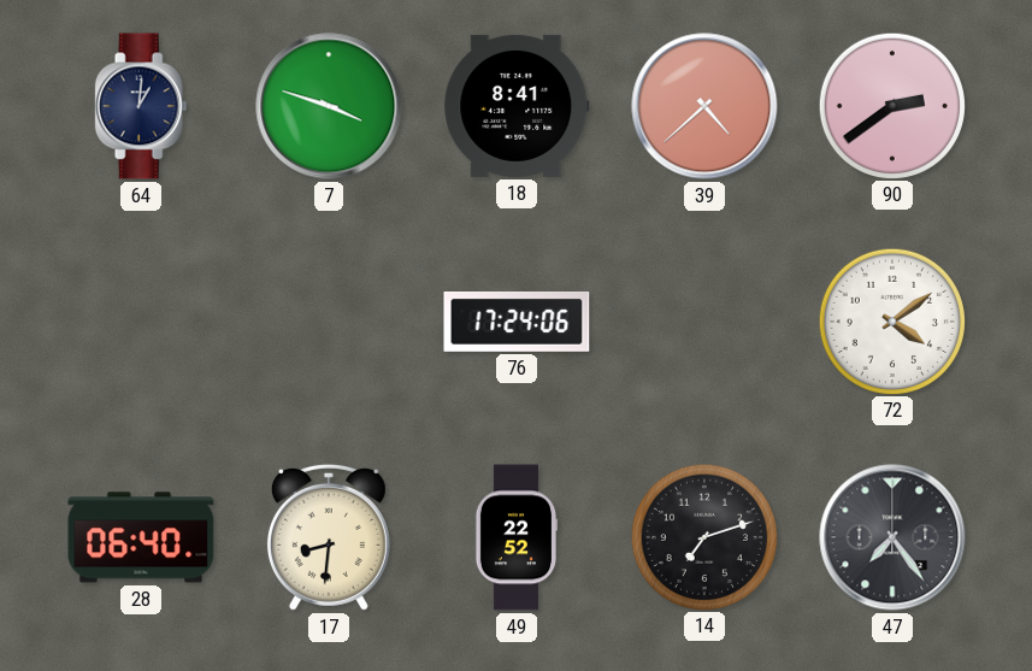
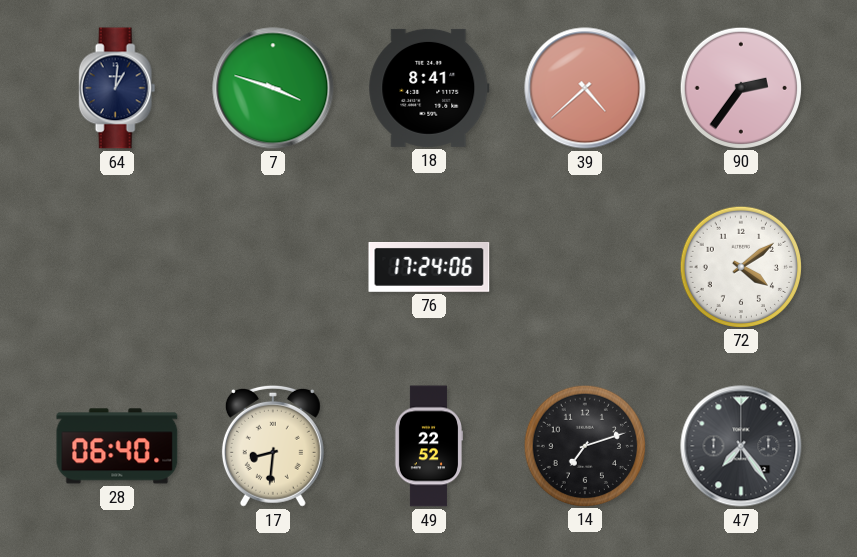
90: 2:39 -> 2:36 (740, 87)
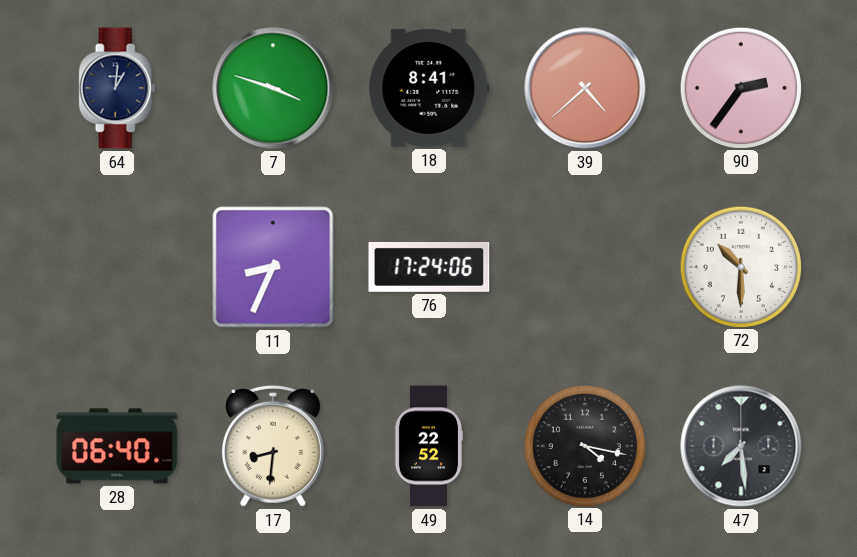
11: none -> 8:34 (273, 267)
72: 4:09 -> 10:30 (740, 266)
14: 7:12 -> 4:17 (584, 445)
47: 7:24 -> 7:29 (741, 446)
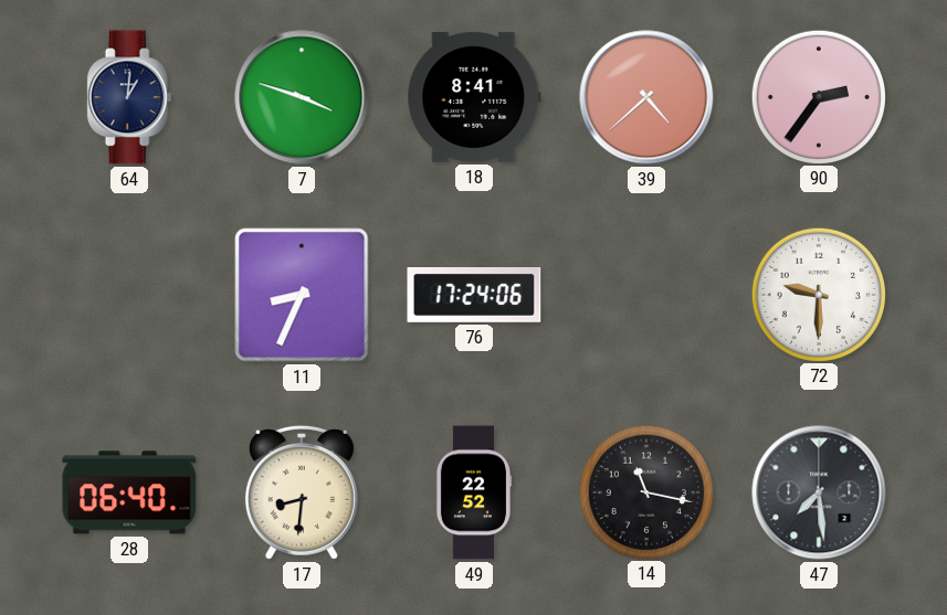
72: 10:30 -> 9:30 (818, 294)
14: 4:17 -> 11:17 (645, 491)
